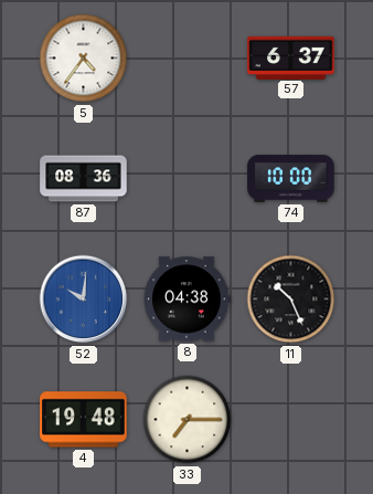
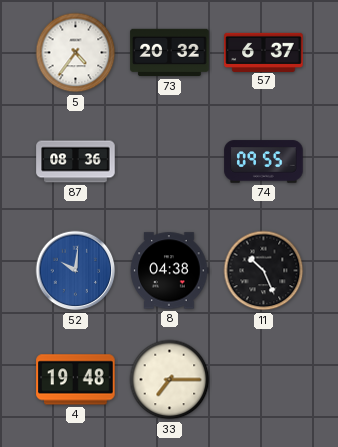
73: none -> 20:32 (170, 53)
74: 10:00 -> 09:55 (264, 162)
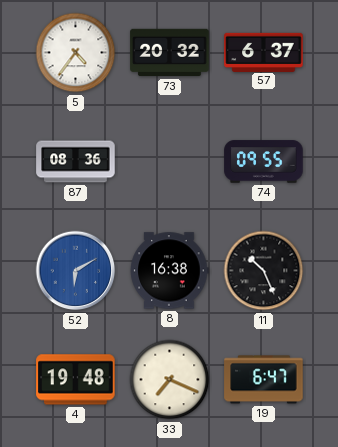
52: 10:01 -> 6:10 (76, 271)
8: 04:38 -> 16:38 (169, 271)
33: 7:15 -> 7:19 (170, 380)
19: none -> 6:47 (264, 380)
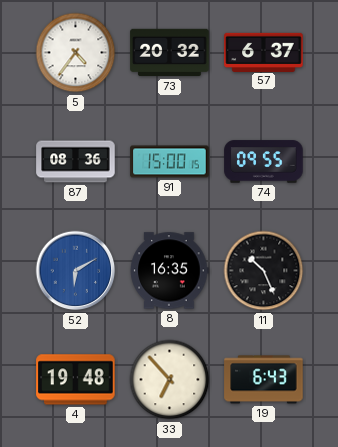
91: none -> 15:00 (170, 162)
8: 16:38 -> 16:35 (169, 271)
33: 7:19 -> 6:53 (170, 380)
19: 6:47 -> 6:43 (264, 380)
